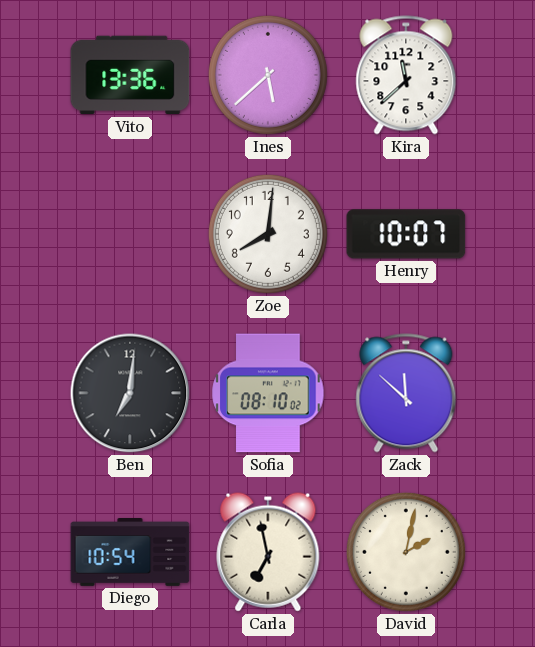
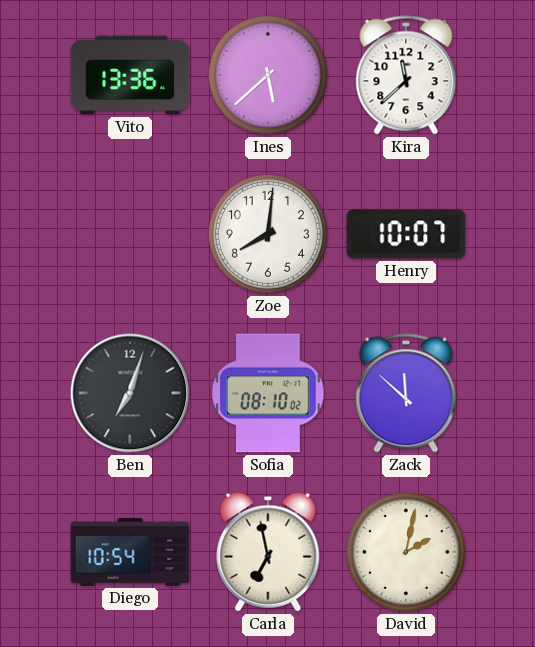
Ben: 7:01 -> 7:03 (130, 393)
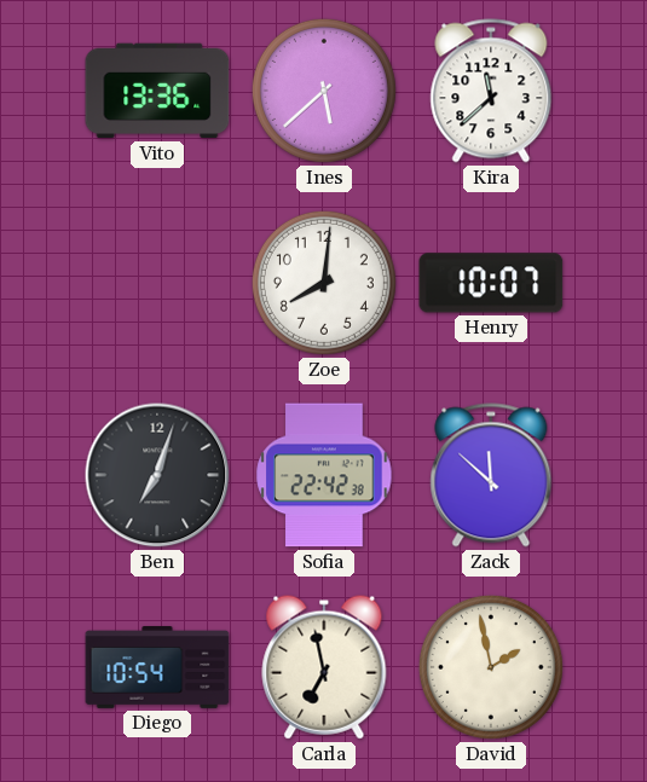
Sofia: 08:10 -> 22:42 (324, 475)
David: 2:02 -> 1:58 (491, 667)
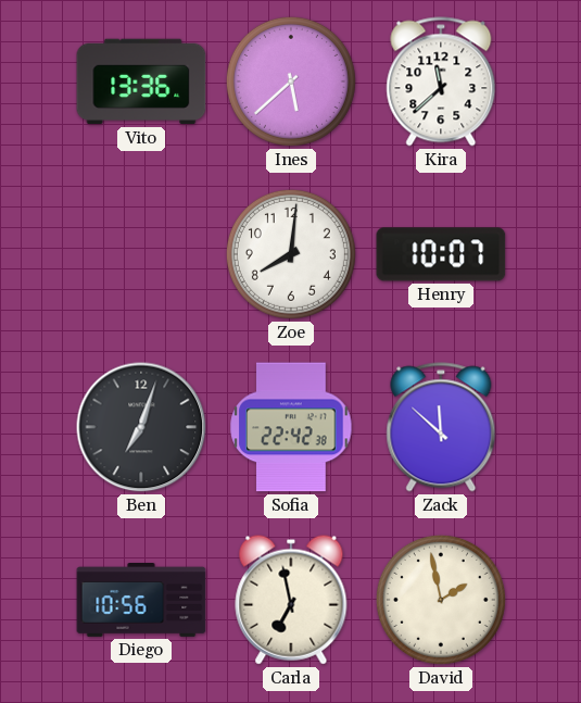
Diego: 10:54 -> 10:56 (141, 601)
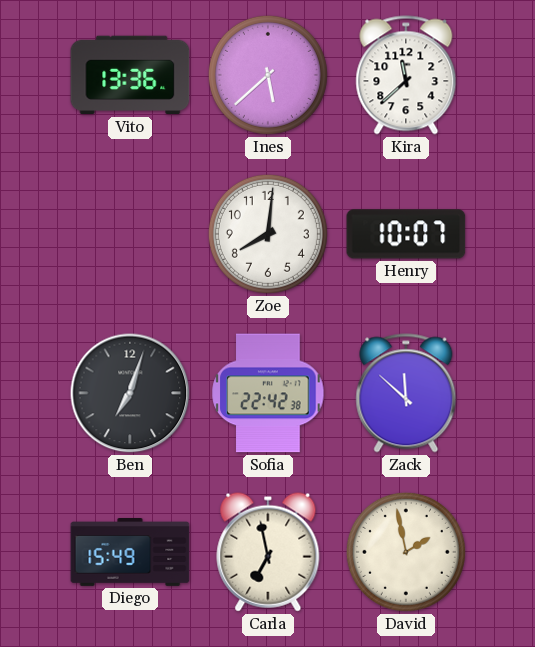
Diego: 10:56 -> 15:49 (130, 553)
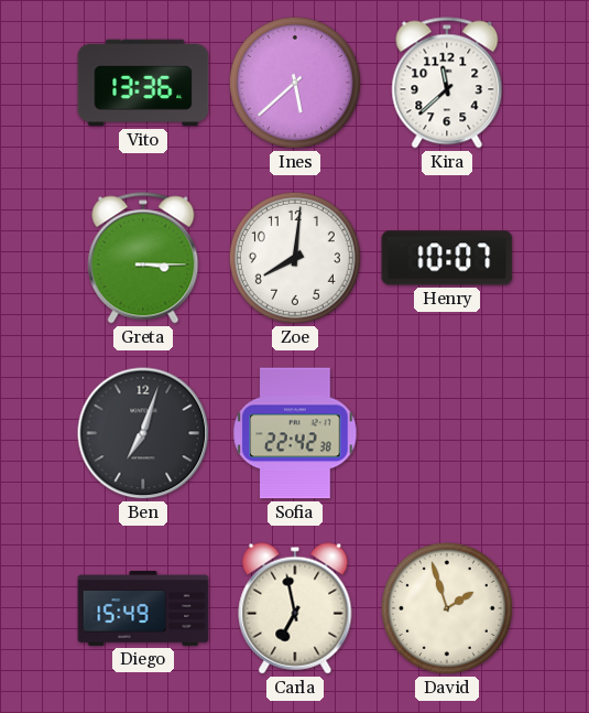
Greta: none -> 3:15 (143, 258)
Zack: 11:52 -> none (406, 393)
David: 1:58 -> 1:57 (447, 608)
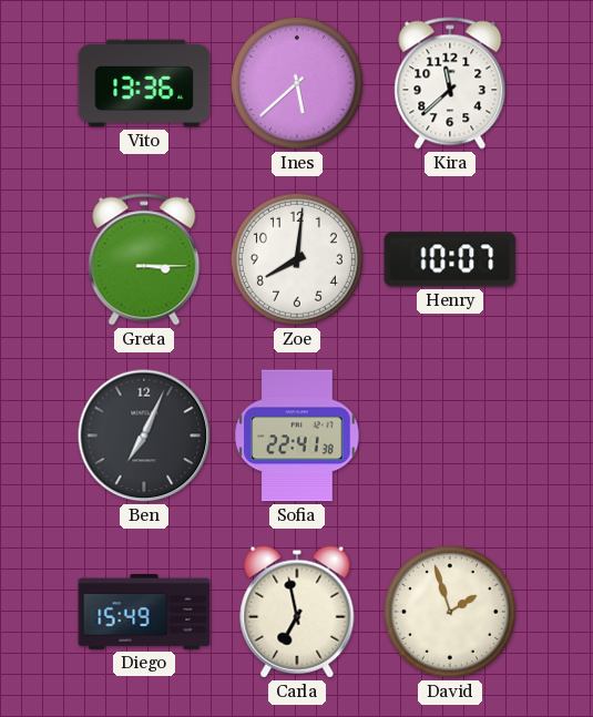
Ben: 7:03 -> 7:04 (144, 436)
Sofia: 22:42 -> 22:41 (297, 436)
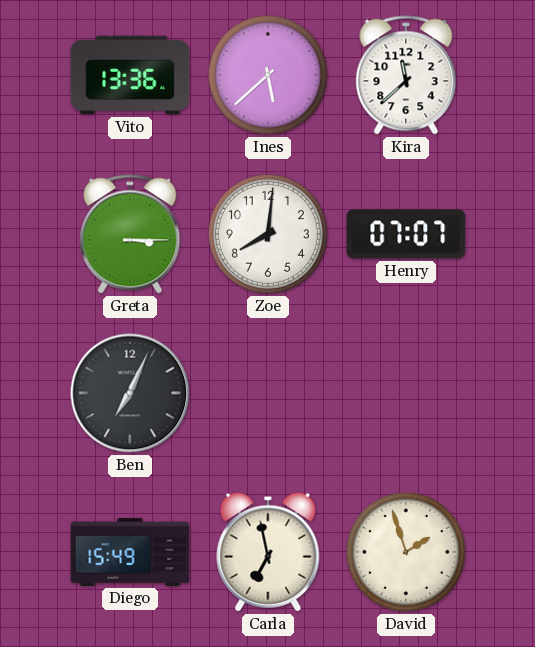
Henry: 10:07 -> 07:07 (406, 234)
Sofia: 22:41 -> none (297, 436)
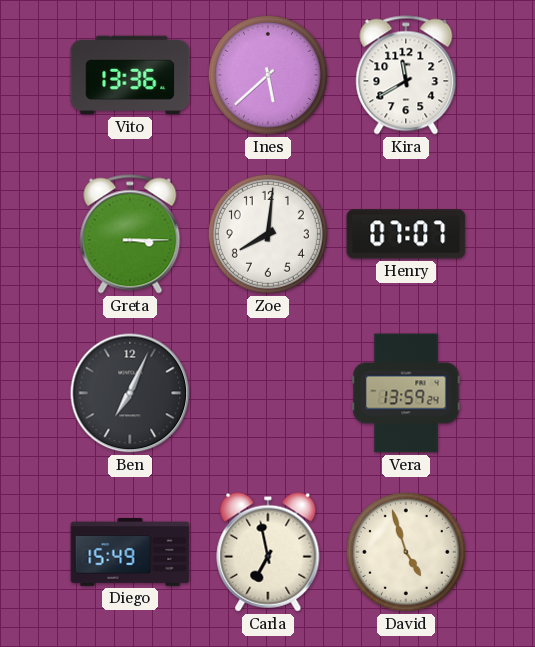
Kira: 11:38 -> 11:40 (406, 75)
Vera: none -> 13:59 (406, 393)
David: 1:57 -> 4:57 (406, 552)
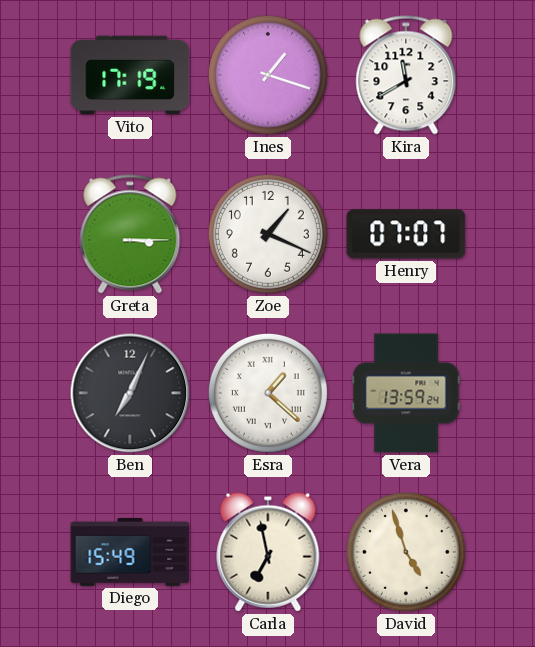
Vito: 13:36 -> 17:19 (130, 75)
Ines: 5:38 -> 1:18 (268, 75)
Zoe: 8:01 -> 1:19 (268, 234)
Esra: none -> 1:22 (268, 393)
